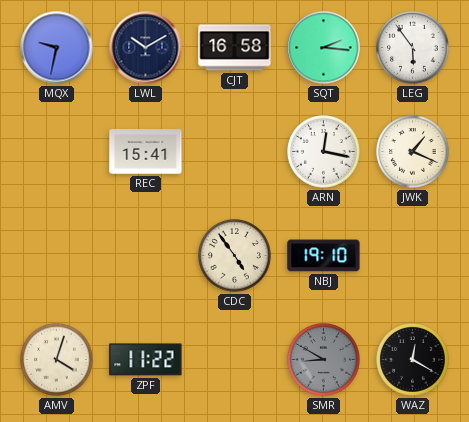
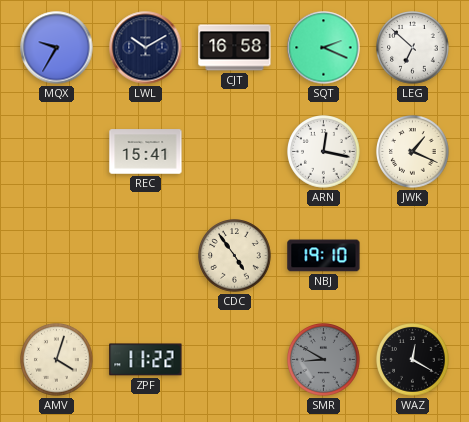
MQX: 9:32 -> 9:35 (57, 48)
SQT: 2:16 -> 2:19 (324, 48)
LEG: 5:54 -> 6:52 (413, 48)
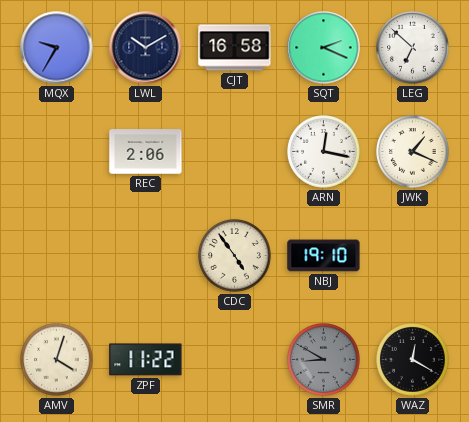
REC: 15:41 -> 2:06 (146, 152)
